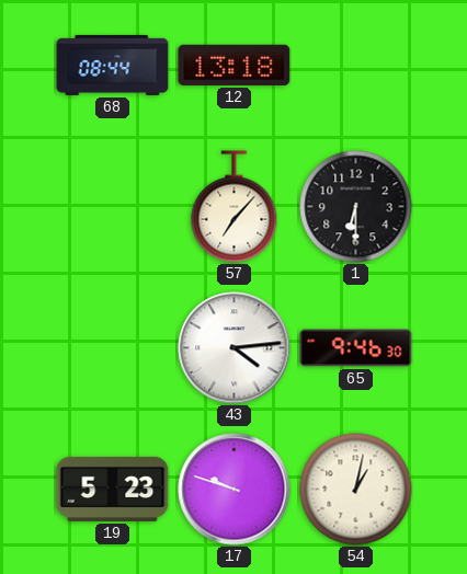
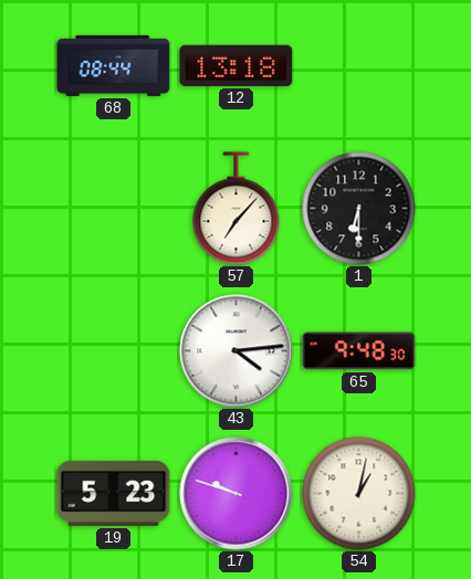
65: 9:46 -> 9:48 (359, 351)
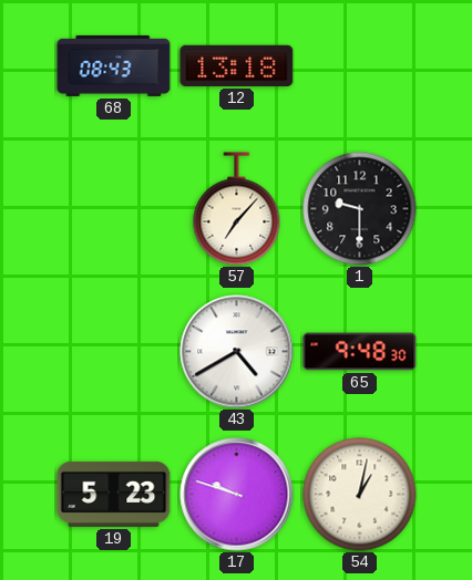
68: 08:44 -> 08:43 (114, 65)
1: 6:30 -> 9:30 (360, 209)
43: 4:14 -> 4:40 (237, 352)
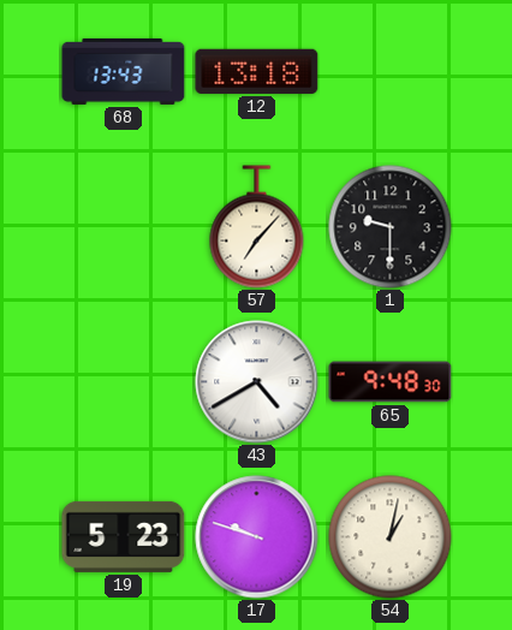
68: 08:43 -> 13:43 (124, 71)
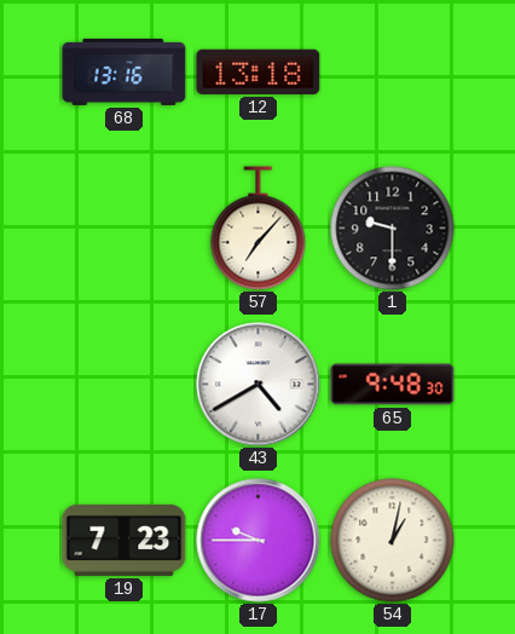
68: 13:43 -> 13:16 (125, 71)
19: 5:23 -> 7:23 (125, 540)
17: 9:48 -> 9:45 (259, 541)
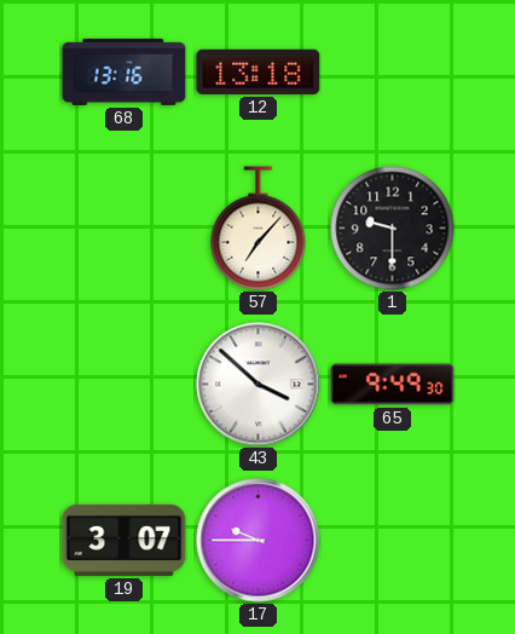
43: 4:40 -> 3:52 (259, 385)
65: 9:48 -> 9:49 (393, 385)
19: 7:23 -> 3:07 (125, 540)
54: 1:02 -> none (393, 541)
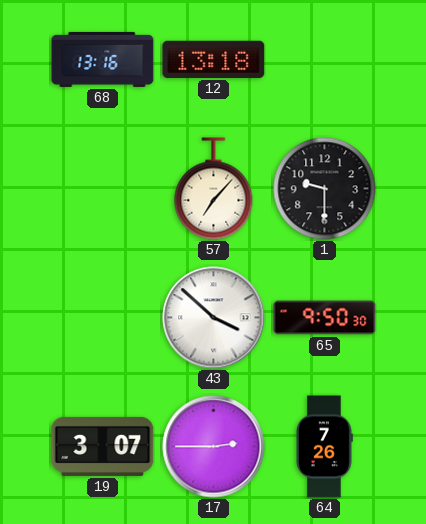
65: 9:49 -> 9:50 (325, 318)
17: 9:45 -> 2:45 (214, 447)
64: none -> 7:26 (325, 447)
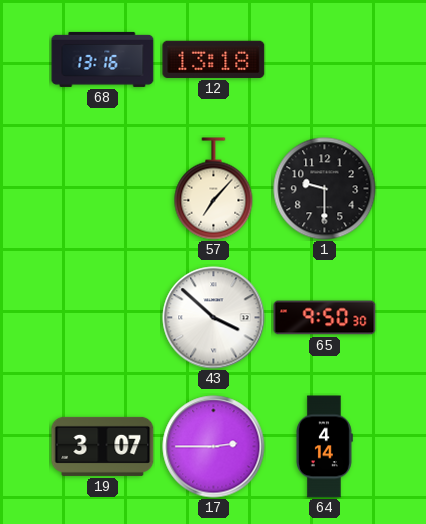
64: 7:26 -> 4:14 (325, 447)
